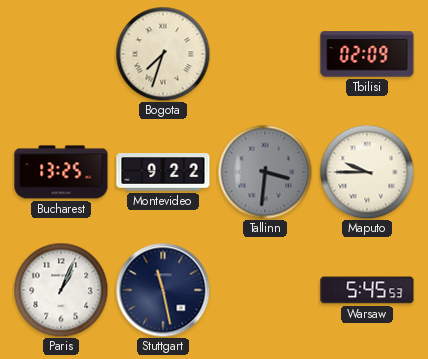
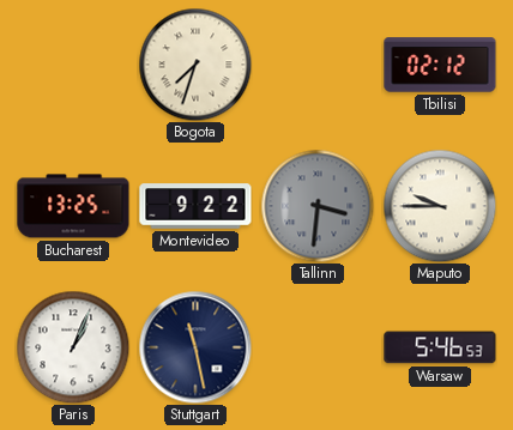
Tbilisi: 02:09 -> 02:12 (440, 65)
Warsaw: 5:45 -> 5:46 (440, 347)
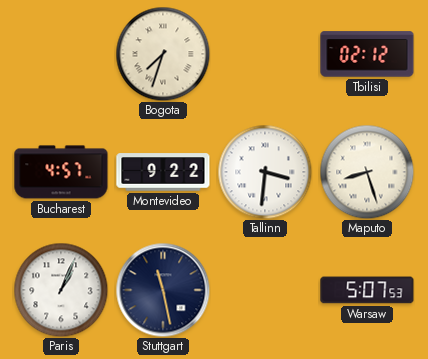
Bucharest: 13:25 -> 4:57 (61, 172)
Tallinn dial: grey -> white (265, 172)
Maputo: 9:45 -> 8:27 (367, 172)
Warsaw: 5:46 -> 5:07 (367, 290)
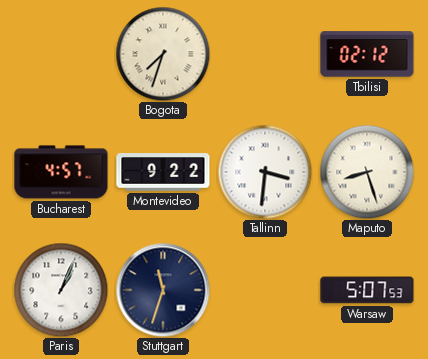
Stuttgart: 11:28 -> 11:33 (163, 290)
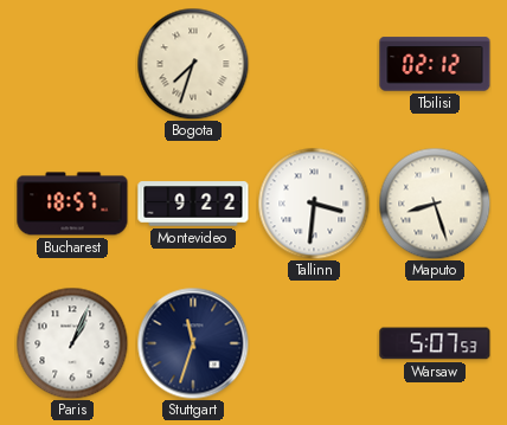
Bucharest: 4:57 -> 18:57 (72, 204)
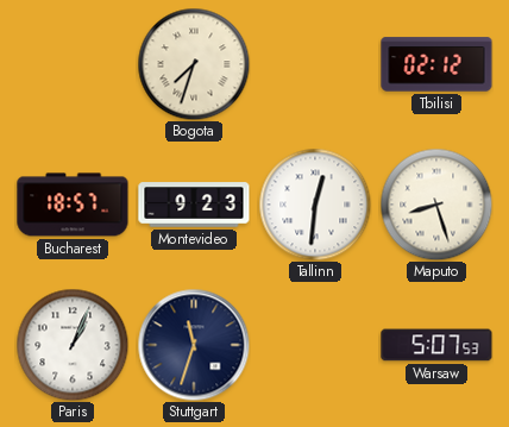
Montevideo: 9:22 -> 9:23 (194, 205)
Tallinn: 3:31 -> 12:31 (315, 205)
